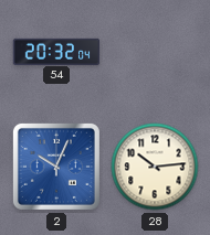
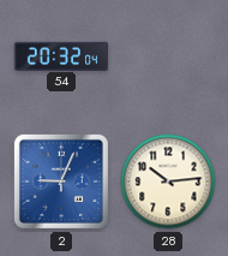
2: 10:04 -> 9:04 (61, 181)
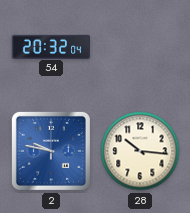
2: 9:04 -> 9:47 (51, 151)
28: 10:14 -> 10:16 (140, 151)
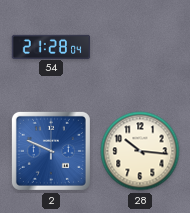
54: 20:32 -> 21:28 (51, 46)
2: 9:47 -> 9:49 (51, 151)
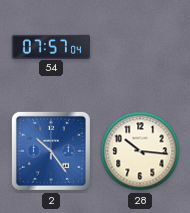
54: 21:28 -> 07:57 (51, 46)
2: 9:49 -> 10:24 (51, 151)
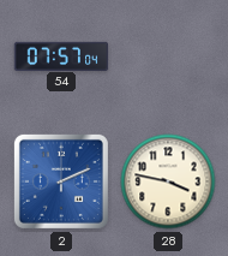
2: 10:24 -> 2:11 (61, 181)
28: 10:16 -> 3:47 (168, 181)
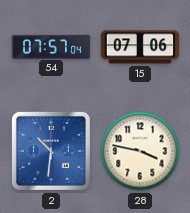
15: none -> 07:06 (140, 47)
2: 2:11 -> 10:31 (51, 151)
